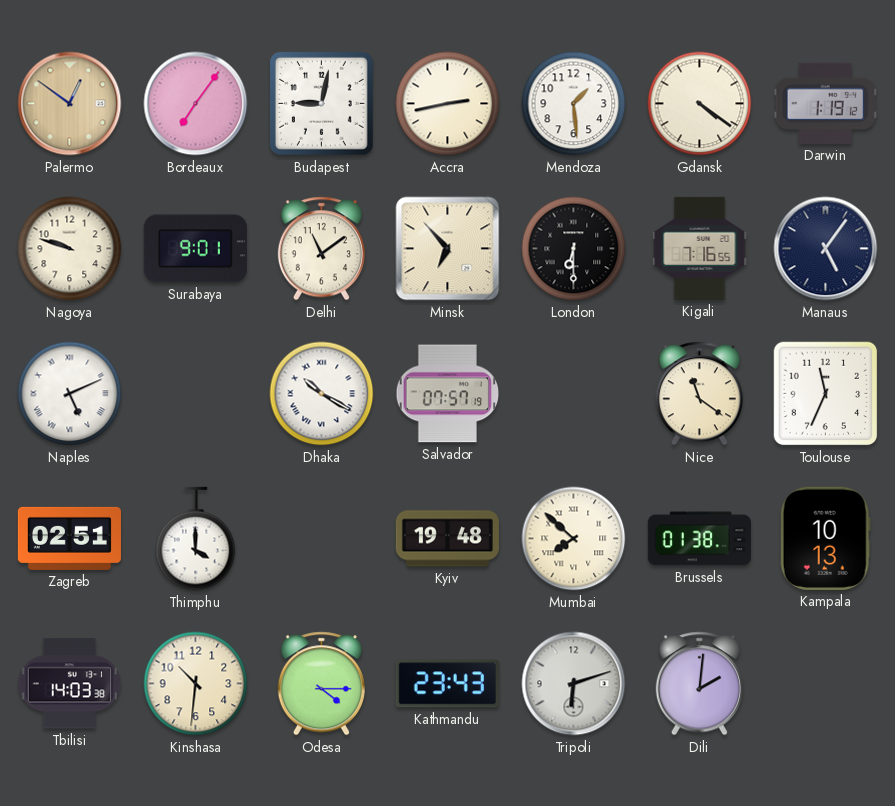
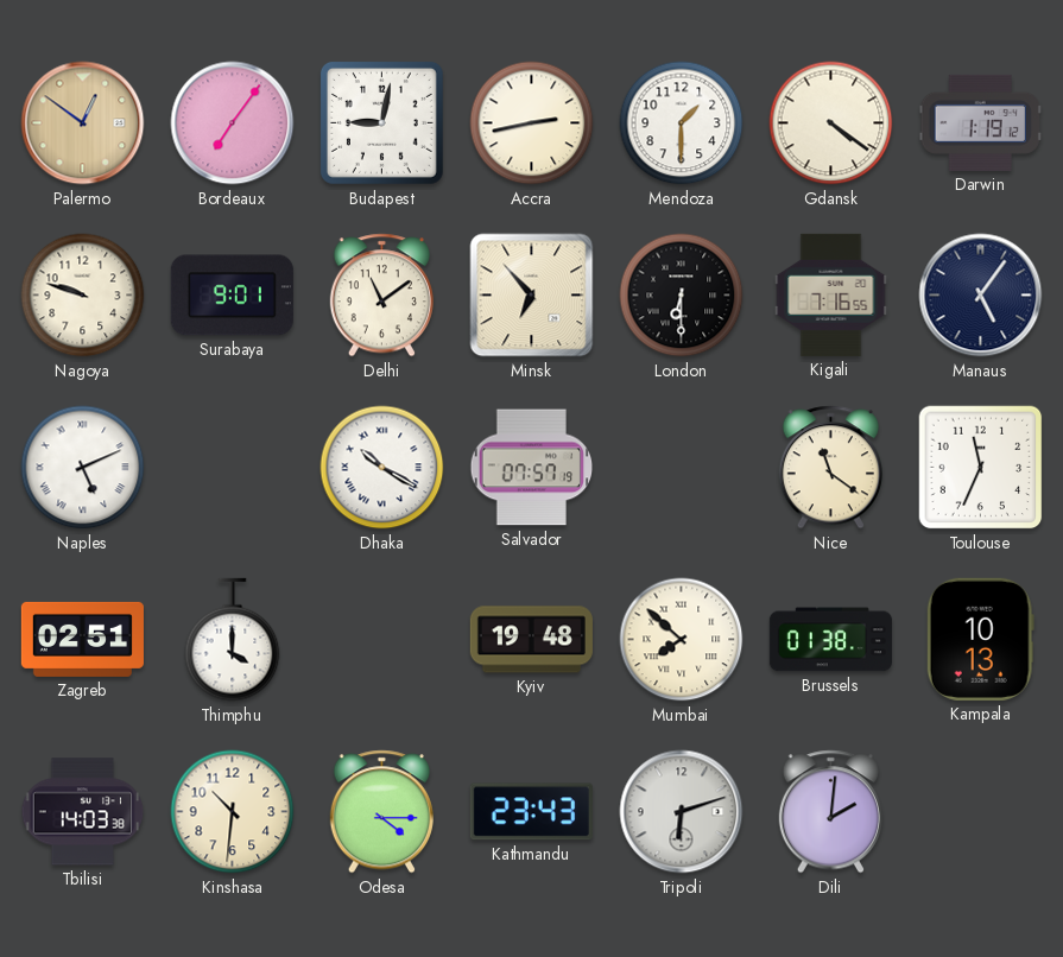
Mendoza: 1:29 -> 1:30 (682, 123)
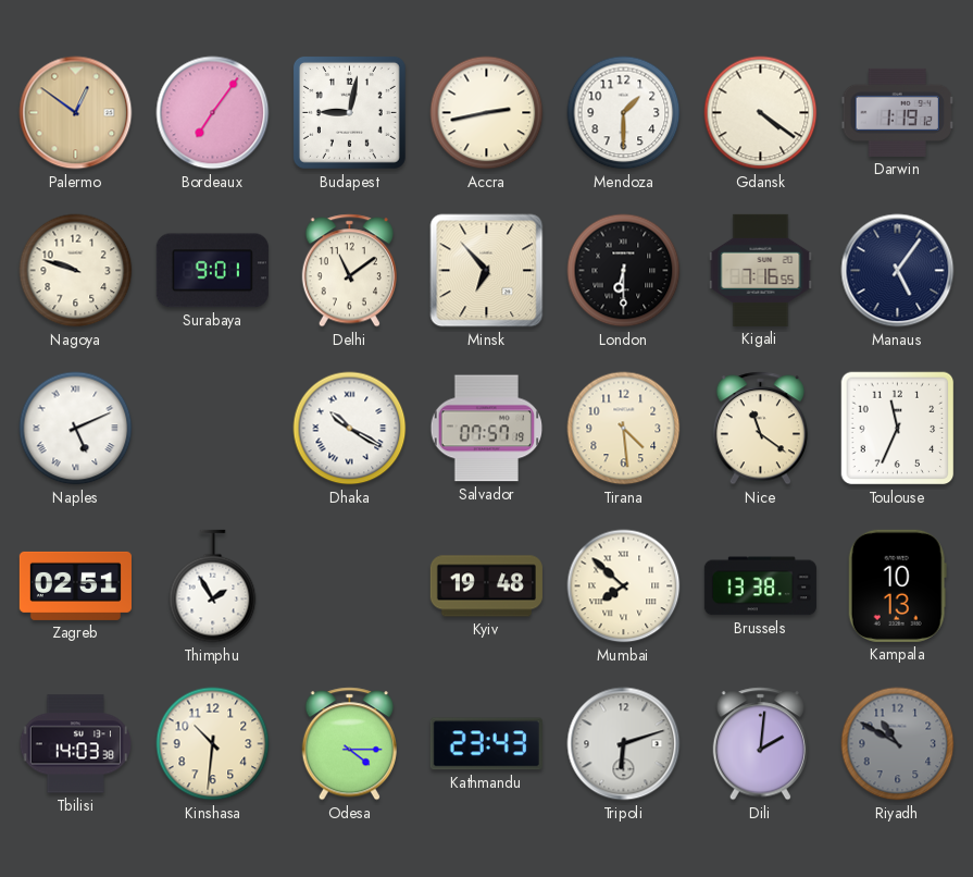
Tirana: none -> 4:29 (624, 429)
Thimphu: 4:00 -> 1:55 (213, 586)
Brussels: 01:38 -> 13:38 (760, 586)
Riyadh: none -> 10:50 (898, 744)
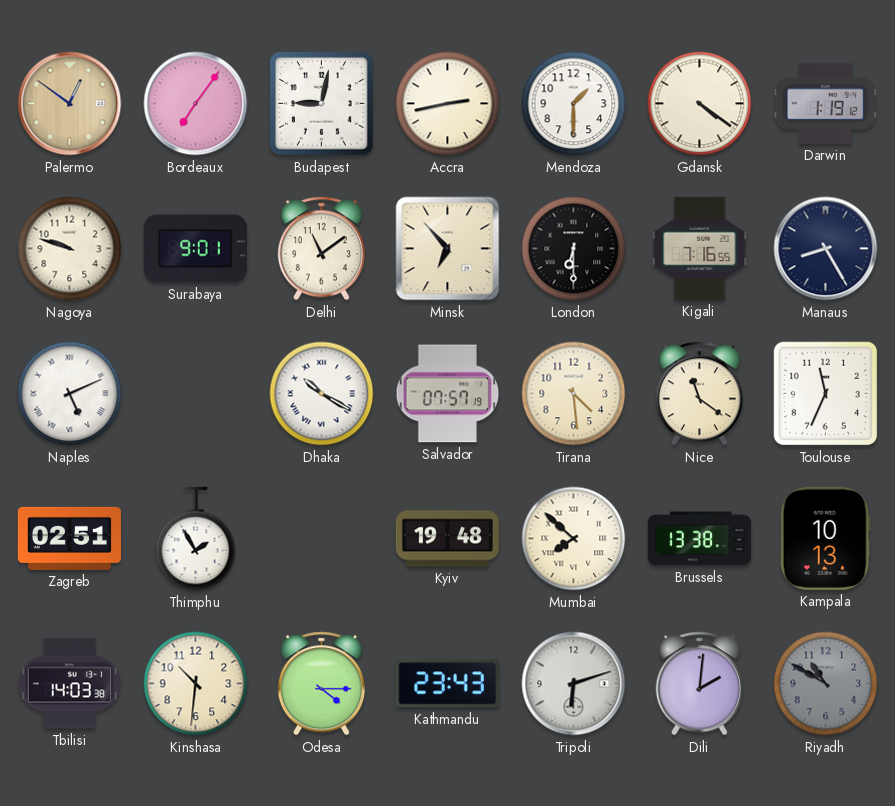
Manaus: 5:06 -> 8:25 (826, 249)
